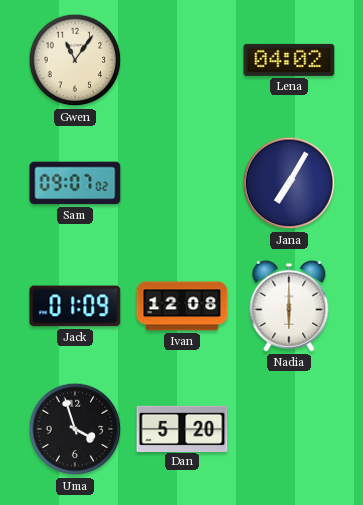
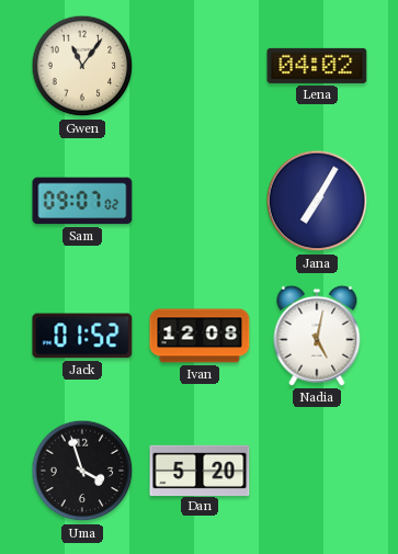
Jack: 01:09 -> 01:52 (82, 336)
Nadia: 6:00 -> 5:02 (317, 336)
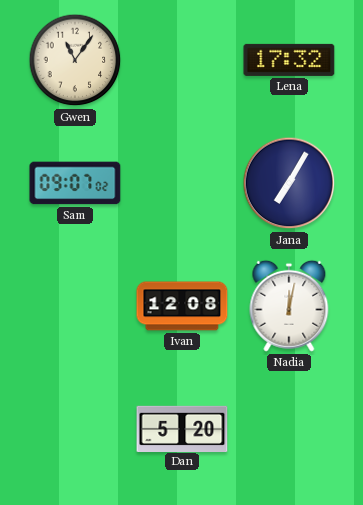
Lena: 04:02 -> 17:32 (289, 60)
Jack: 01:52 -> none (82, 336)
Nadia: 5:02 -> 12:02 (289, 306)
Uma: 3:57 -> none (82, 471)
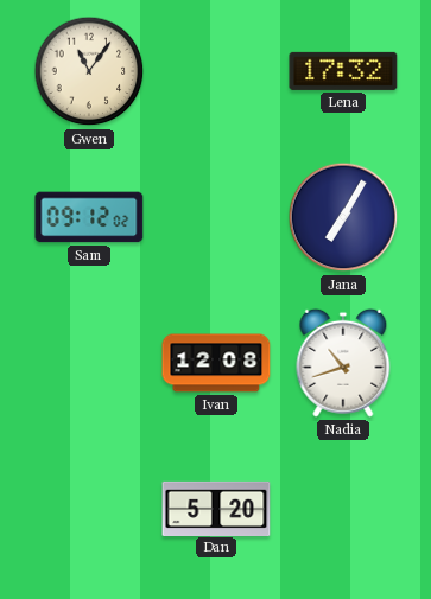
Sam: 09:07 -> 09:12 (89, 217)
Nadia: 12:02 -> 10:42 (343, 363)
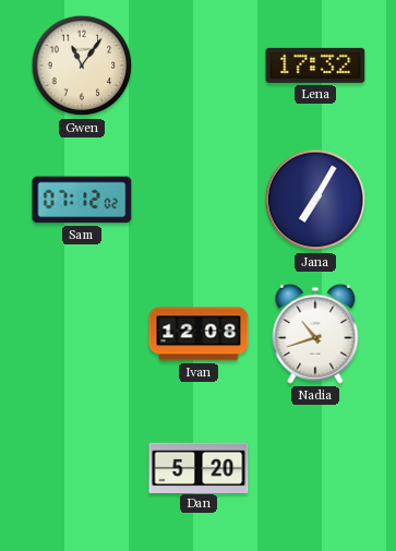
Sam: 09:12 -> 07:12 (82, 200)
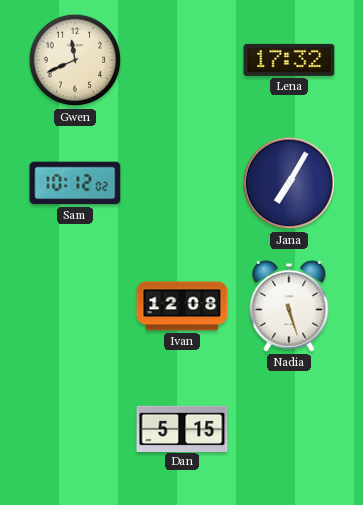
Gwen: 11:06 -> 11:41 (75, 60)
Sam: 07:12 -> 10:12 (75, 183)
Nadia: 10:42 -> 5:27 (289, 306)
Dan: 5:20 -> 5:15 (182, 428)
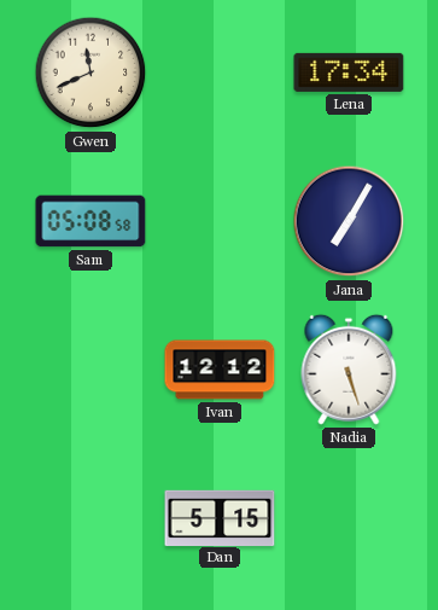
Lena: 17:32 -> 17:34 (349, 72)
Sam: 10:12 -> 05:08 (90, 221)
Ivan: 12:08 -> 12:12 (220, 370)
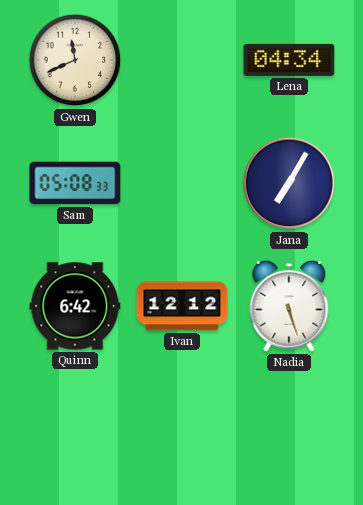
Lena: 17:34 -> 04:34 (289, 60)
Sam: 05:08:58 -> 05:08:33 (75, 183)
Quinn: none -> 6:42 (75, 306)
Dan: 5:15 -> none (220, 517)
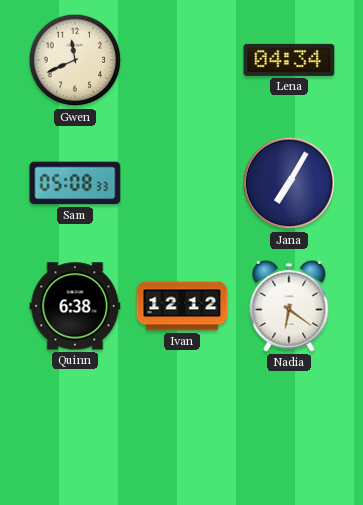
Quinn: 6:42 -> 6:38 (75, 306)
Nadia: 5:27 -> 6:21 (289, 306)
